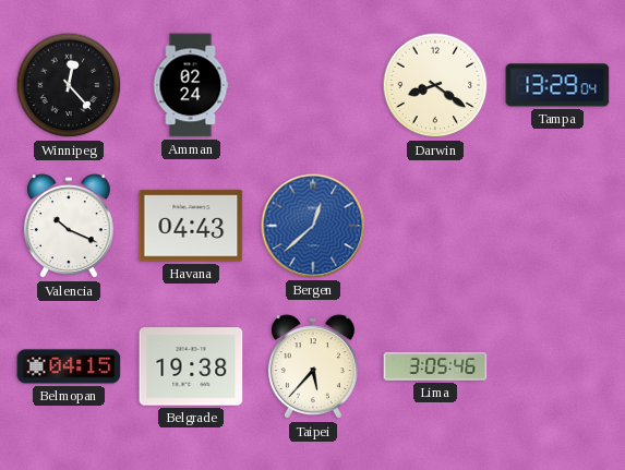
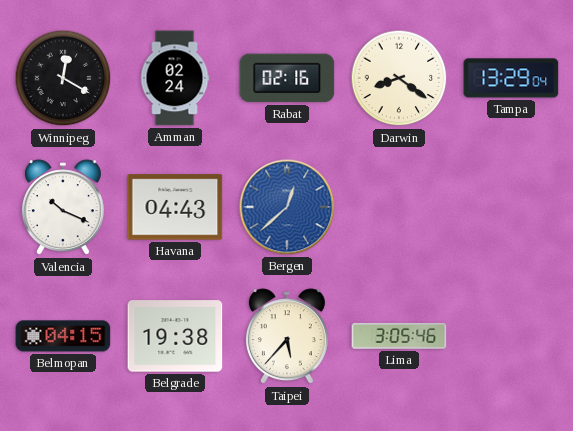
Winnipeg: 12:23 -> 12:20 (63, 78)
Rabat: none -> 02:16 (287, 78)
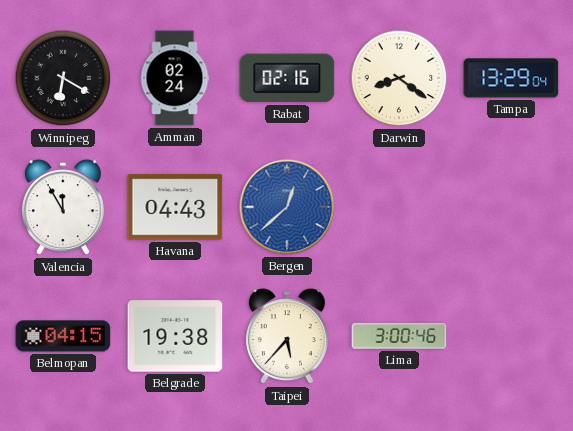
Winnipeg: 12:20 -> 6:20 (63, 78)
Valencia: 10:19 -> 11:55 (63, 208)
Lima: 3:05 -> 3:00 (399, 336)
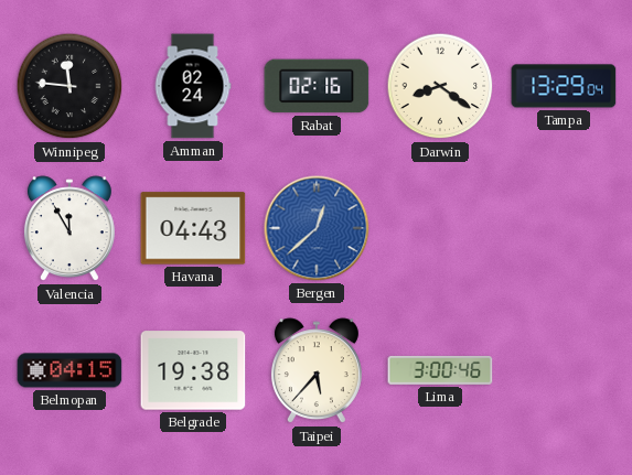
Winnipeg: 6:20 -> 11:46 (69, 86)
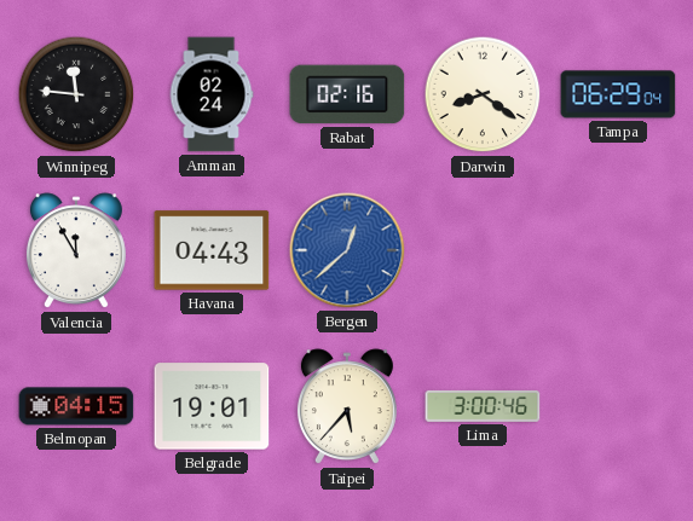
Tampa: 13:29 -> 06:29 (618, 94)
Belgrade: 19:38 -> 19:01 (212, 406)
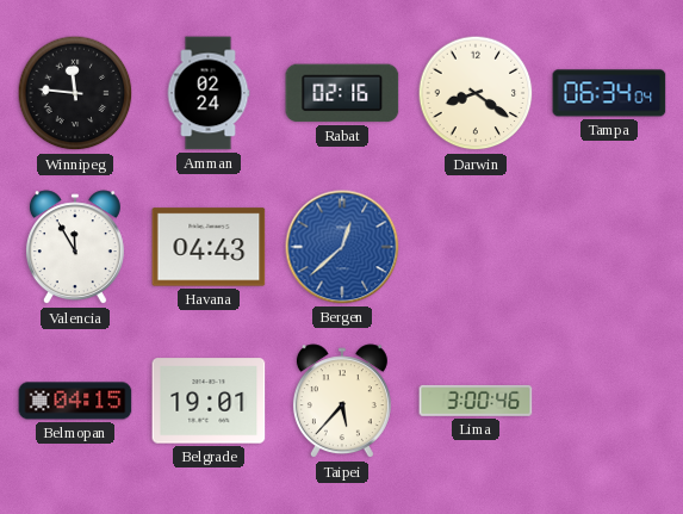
Tampa: 06:29 -> 06:34 (609, 93)
